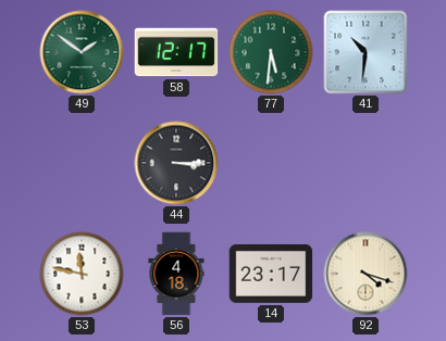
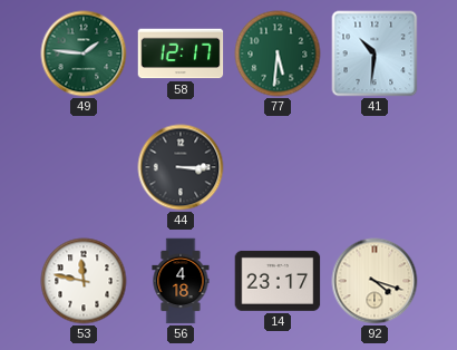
49: 1:51 -> 1:46 (84, 54)
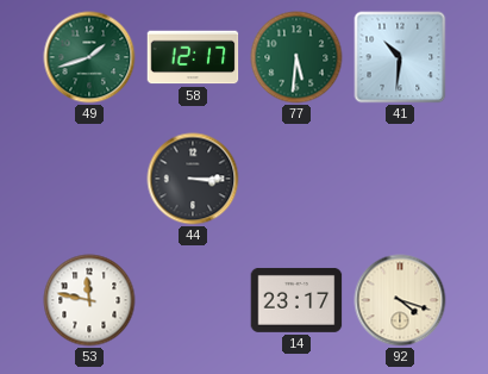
49: 1:46 -> 1:42 (89, 57)
56: 4:18 -> none (181, 281)
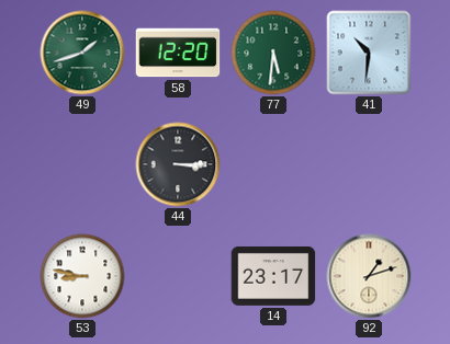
58: 12:17 -> 12:20 (178, 53)
53: 11:47 -> 8:47 (82, 276)
92: 4:18 -> 1:12 (369, 276)
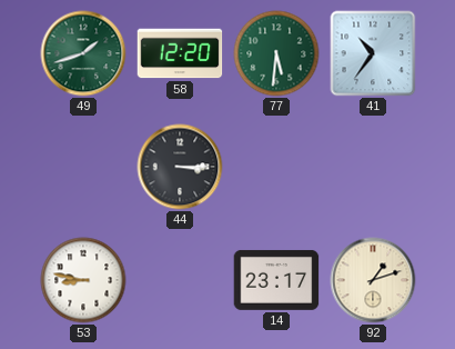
41: 10:31 -> 10:36 (373, 53)
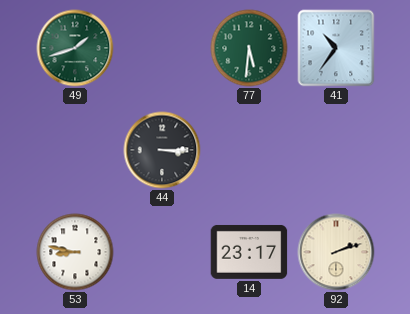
58: 12:20 -> none (180, 53)
92: 1:12 -> 2:12 (336, 252)
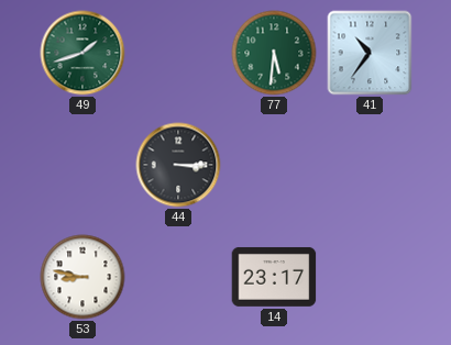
92: 2:12 -> none (336, 252)
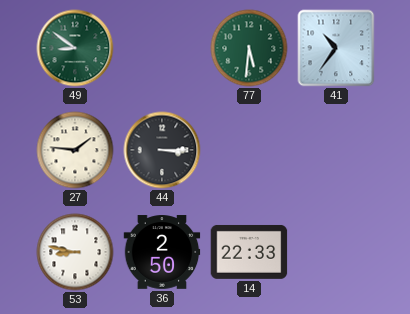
49: 1:42 -> 8:51 (75, 48)
27: none -> 1:46 (75, 150)
36: none -> 2:50 (162, 252)
14: 23:17 -> 22:33 (249, 252)
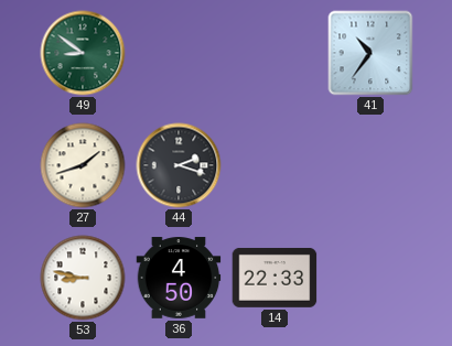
77: 5:31 -> none (249, 48)
27: 1:46 -> 1:42 (83, 165)
44: 3:15 -> 2:18 (179, 165)
36: 2:50 -> 4:50 (179, 278)
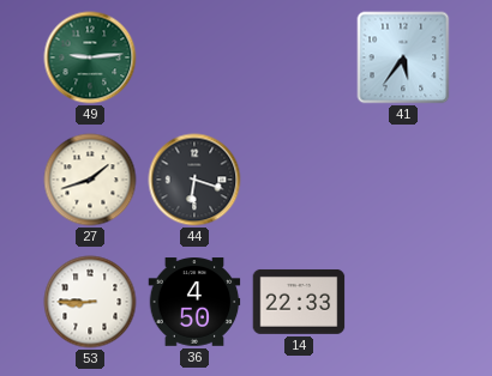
49: 8:51 -> 9:14 (90, 57)
41: 10:36 -> 5:36 (403, 57)
44: 2:18 -> 6:18 (194, 180)
53: 8:47 -> 8:45 (90, 302)
